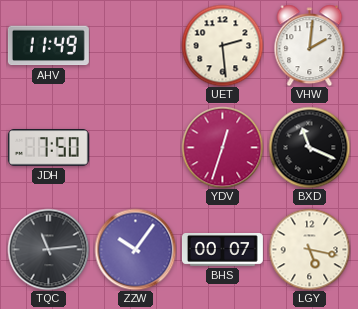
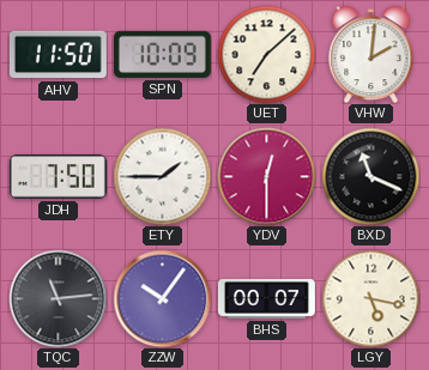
AHV: 11:49 -> 11:50 (58, 55)
SPN: none -> 10:09 (162, 54)
UET: 2:29 -> 7:08 (266, 54)
ETY: none -> 1:45 (162, 176)
YDV: 12:33 -> 12:30 (266, 176)
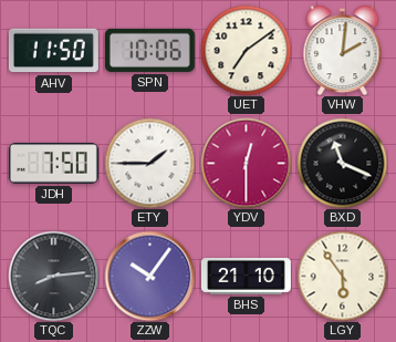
SPN: 10:09 -> 10:06 (149, 50)
UET: 7:08 -> 7:09 (246, 50)
TQC: 11:14 -> 8:14 (53, 276)
BHS: 00:07 -> 21:10 (246, 277)
LGY: 5:17 -> 5:54 (342, 276)
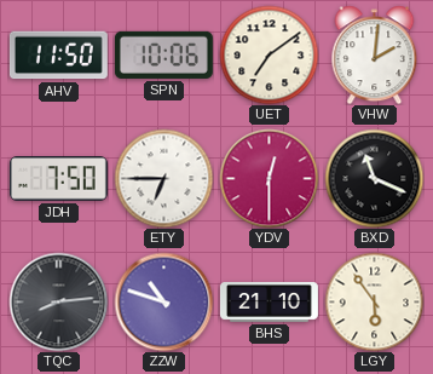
ETY: 1:45 -> 6:45 (163, 178)
ZZW: 10:06 -> 10:48 (163, 301)
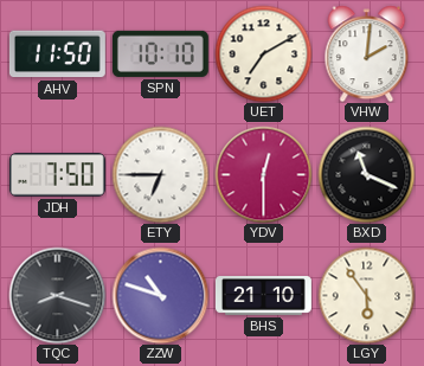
SPN: 10:06 -> 10:10 (160, 53)
UET: 7:09 -> 7:10 (263, 53)
TQC: 8:14 -> 8:18 (57, 295)
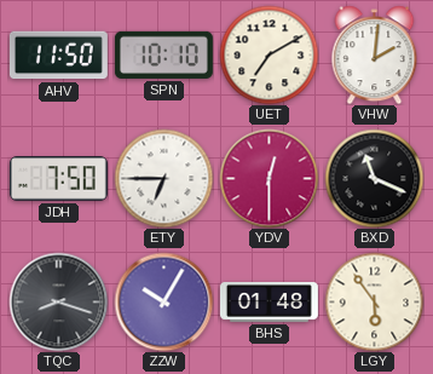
ZZW: 10:48 -> 10:05 (163, 301)
BHS: 21:10 -> 01:48 (269, 303)
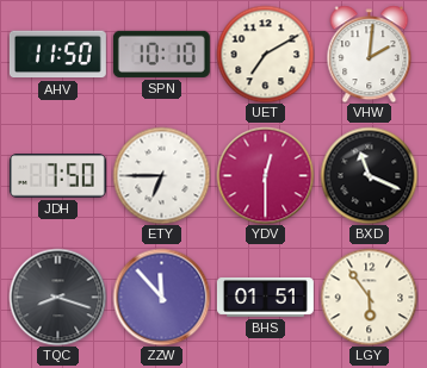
ZZW: 10:05 -> 11:53 (161, 297)
BHS: 01:48 -> 01:51 (265, 298)
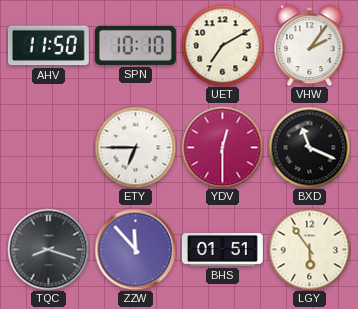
VHW: 2:01 -> 2:06 (310, 45)
JDH: 7:50 -> none (57, 176)
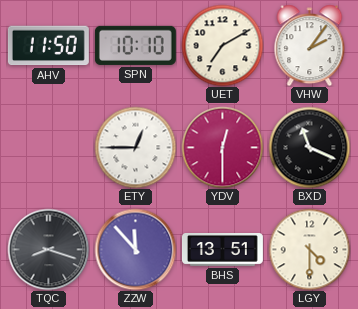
ETY: 6:45 -> 12:45 (135, 147)
BHS: 01:51 -> 13:51 (222, 250)
LGY: 5:54 -> 4:30 (309, 249)
